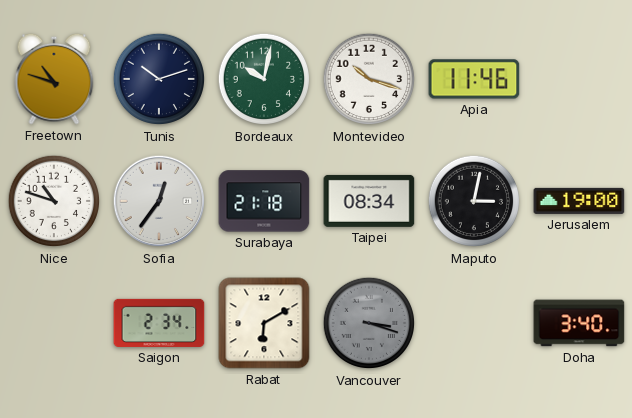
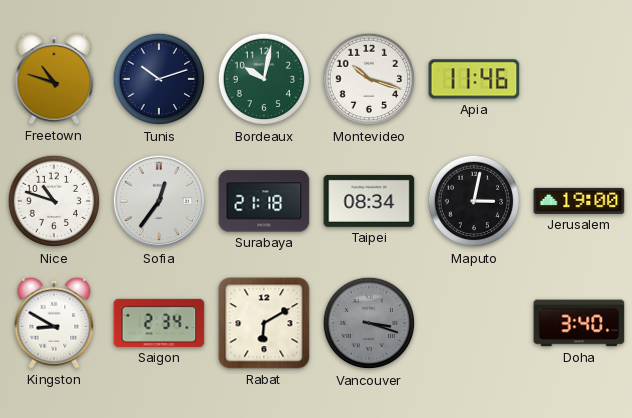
Kingston: none -> 8:50 (54, 323)
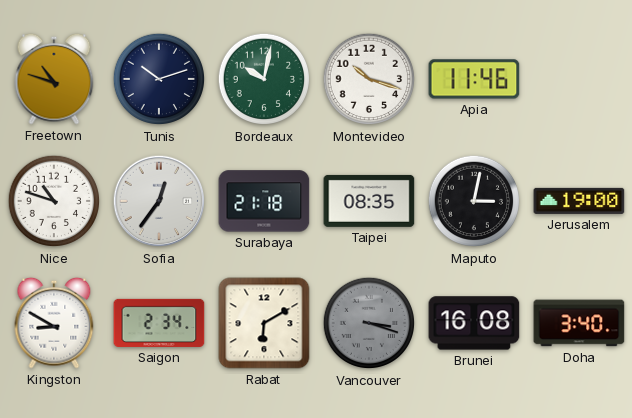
Taipei: 08:34 -> 08:35 (369, 201)
Brunei: none -> 16:08 (474, 323)
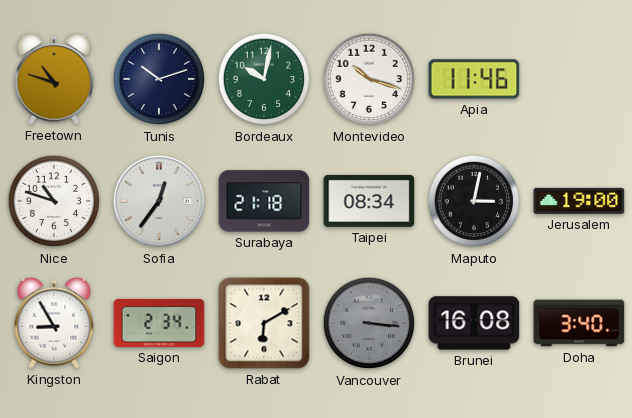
Taipei: 08:35 -> 08:34 (369, 201)
Kingston: 8:50 -> 8:55 (54, 323)
Vancouver: 3:18 -> 3:16 (369, 323)
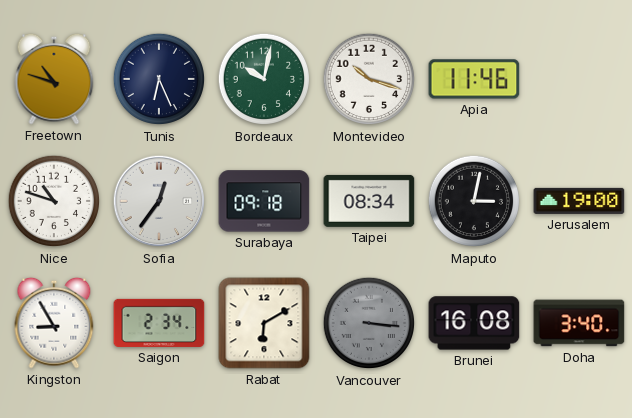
Tunis: 10:12 -> 6:26 (159, 79)
Surabaya: 21:18 -> 09:18 (264, 201)
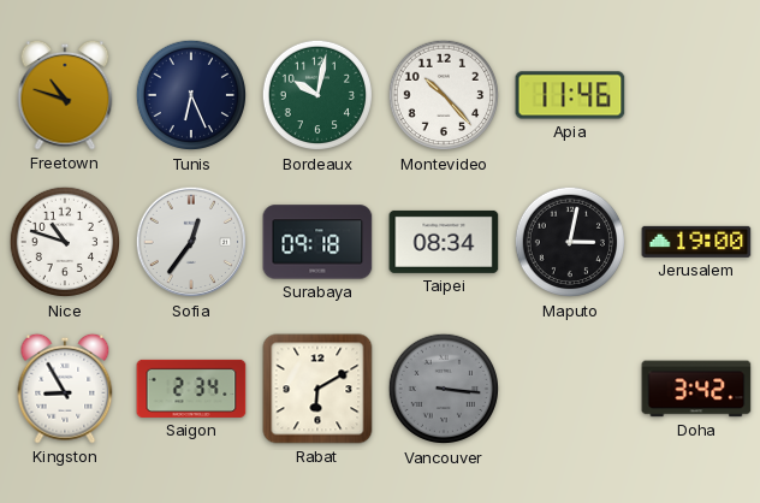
Montevideo: 10:18 -> 10:23 (444, 95)
Brunei: 16:08 -> none (474, 323)
Doha: 3:40 -> 3:42 (696, 389)
